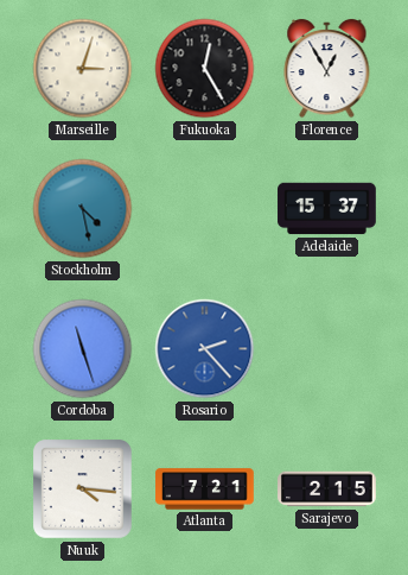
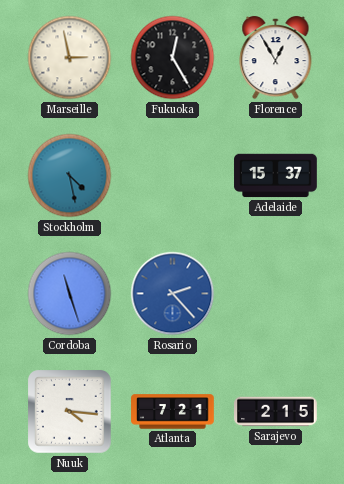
Marseille: 3:03 -> 2:58 (70, 58)
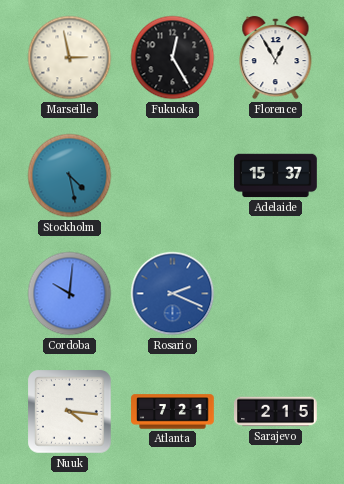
Cordoba: 11:27 -> 10:01 (70, 294)
Rosario: 2:23 -> 2:19 (173, 294)
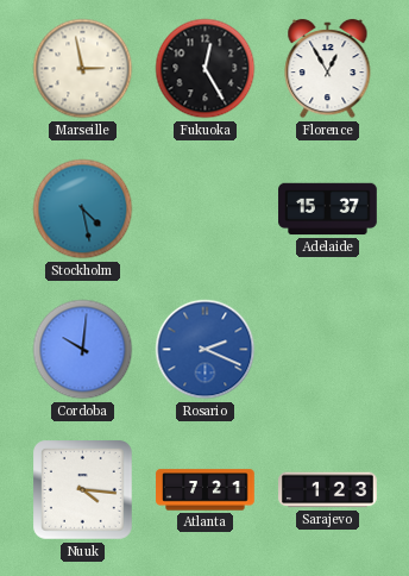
Sarajevo: 2:15 -> 1:23 (328, 490)
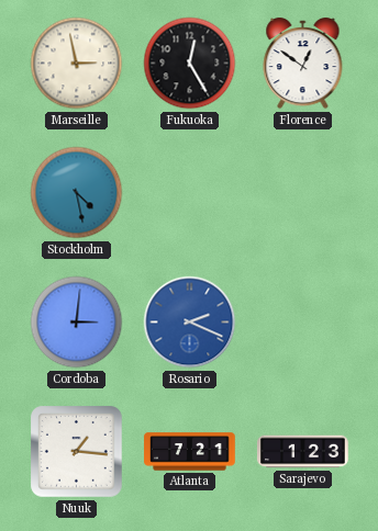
Florence: 12:55 -> 12:51 (303, 64)
Adelaide: 15:37 -> none (328, 209)
Cordoba: 10:01 -> 3:01 (77, 323)
Nuuk: 4:16 -> 1:16 (77, 452)
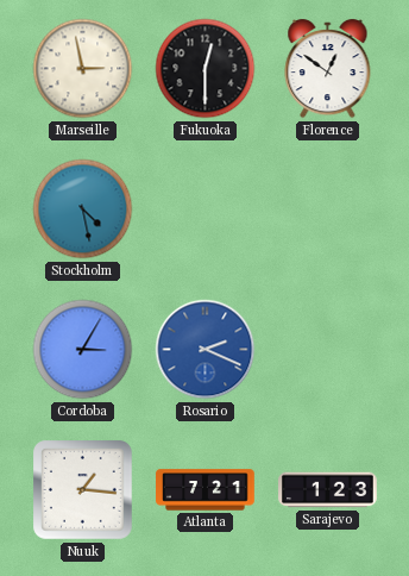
Fukuoka: 12:25 -> 12:30 (206, 69)
Cordoba: 3:01 -> 3:05 (83, 350)
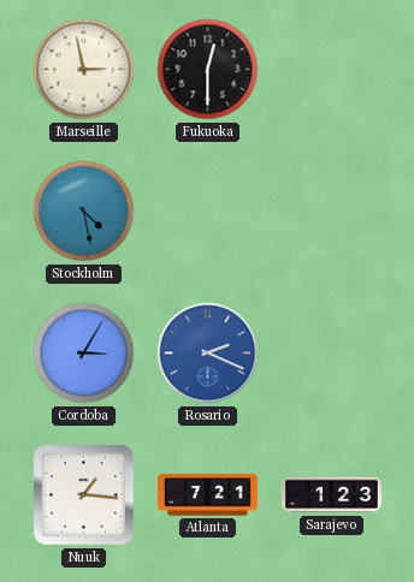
Florence: 12:51 -> none (328, 69)
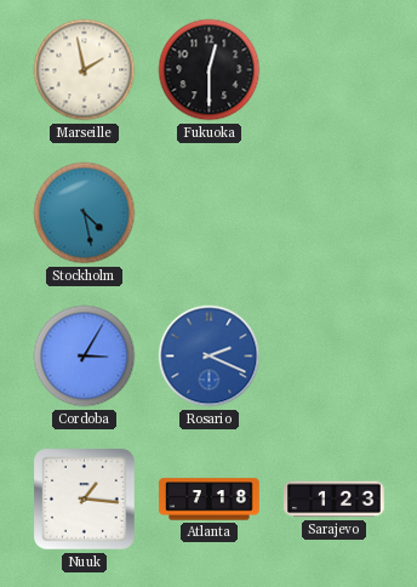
Marseille: 2:58 -> 1:58 (85, 70)
Atlanta: 7:21 -> 7:18 (210, 500)
